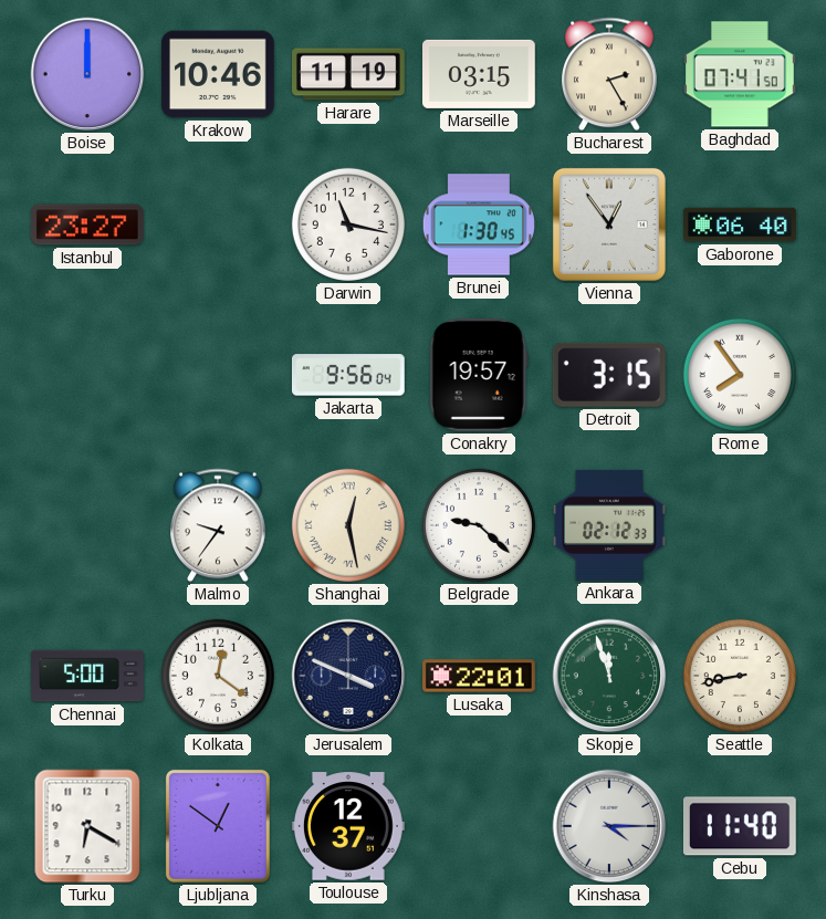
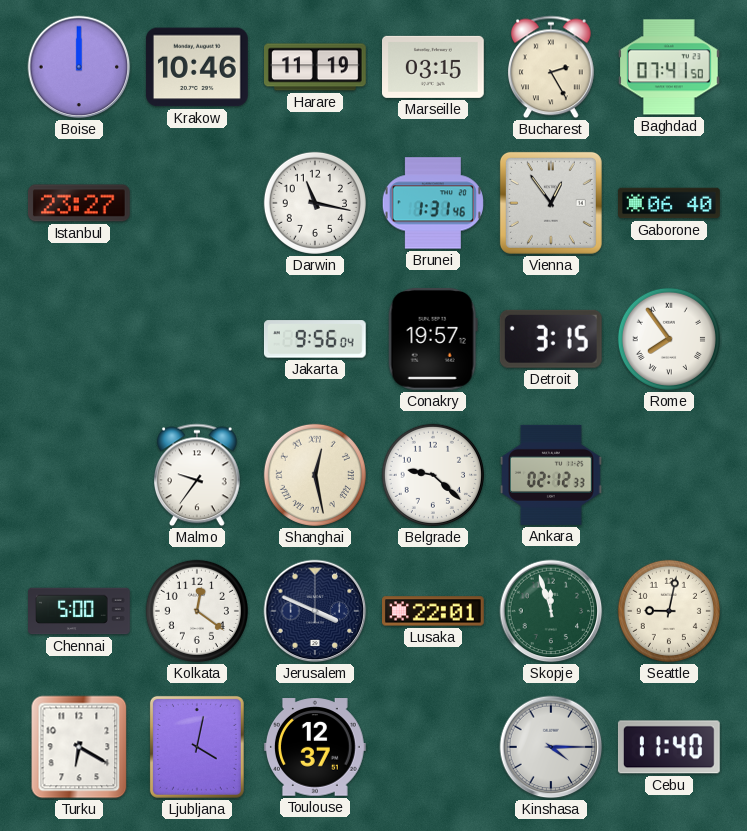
Brunei: 1:30 -> 1:31 (433, 203)
Seattle: 8:43 -> 9:02 (669, 611)
Ljubljana: 12:51 -> 4:02 (197, 747)
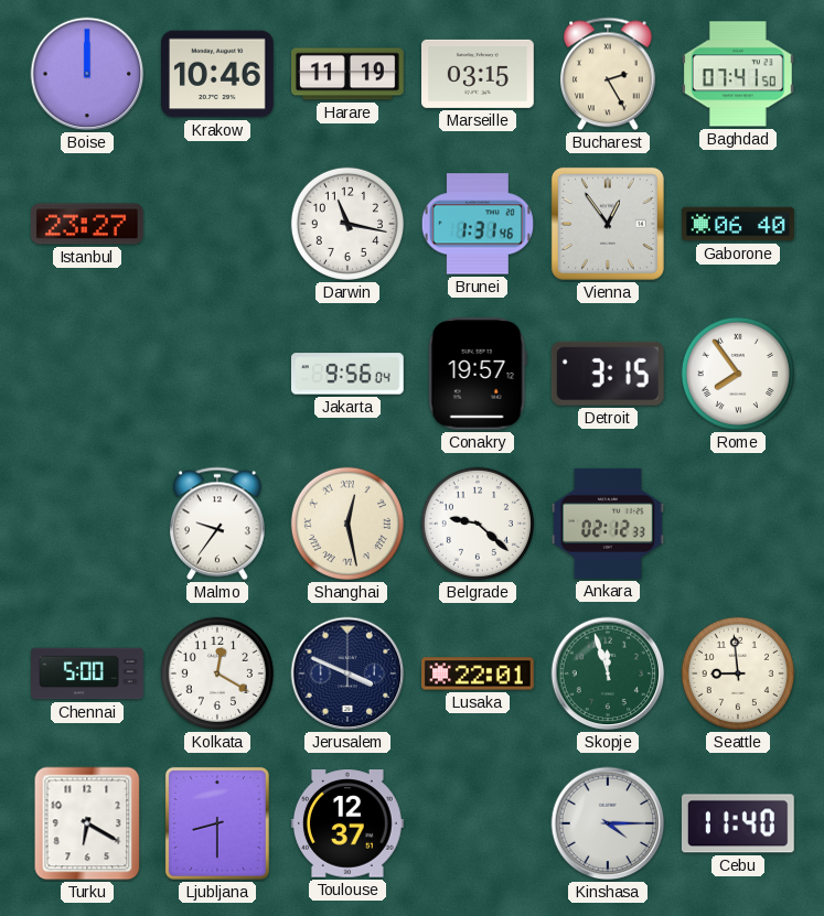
Kolkata: 12:21 -> 12:20 (217, 673)
Seattle: 9:02 -> 8:59 (738, 673)
Ljubljana: 4:02 -> 8:30 (217, 823)
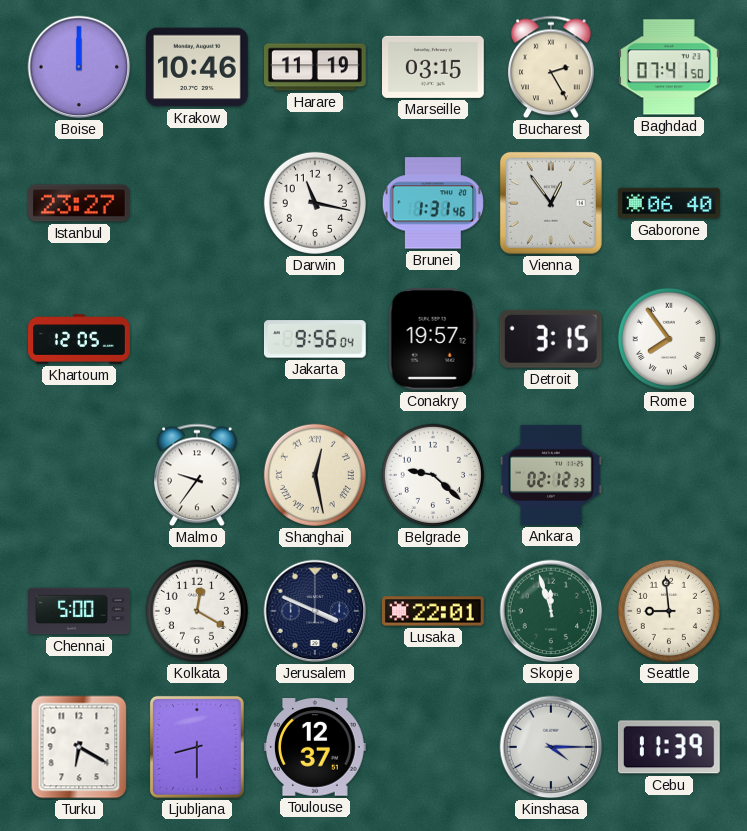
Khartoum: none -> 12:05 (79, 339)
Cebu: 11:40 -> 11:39 (669, 747)
